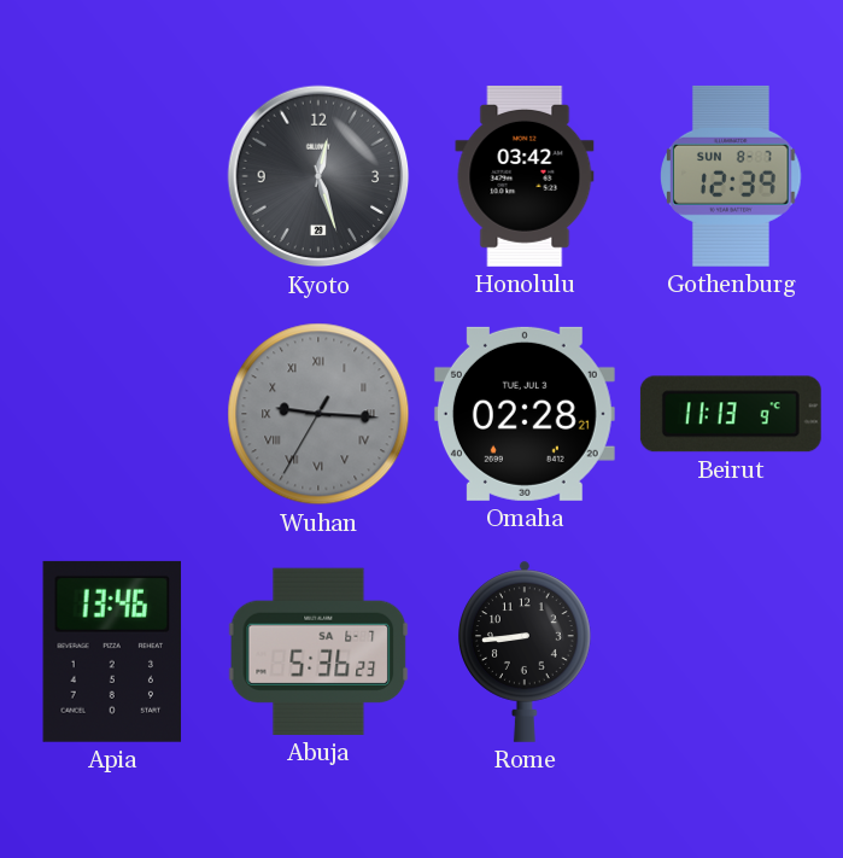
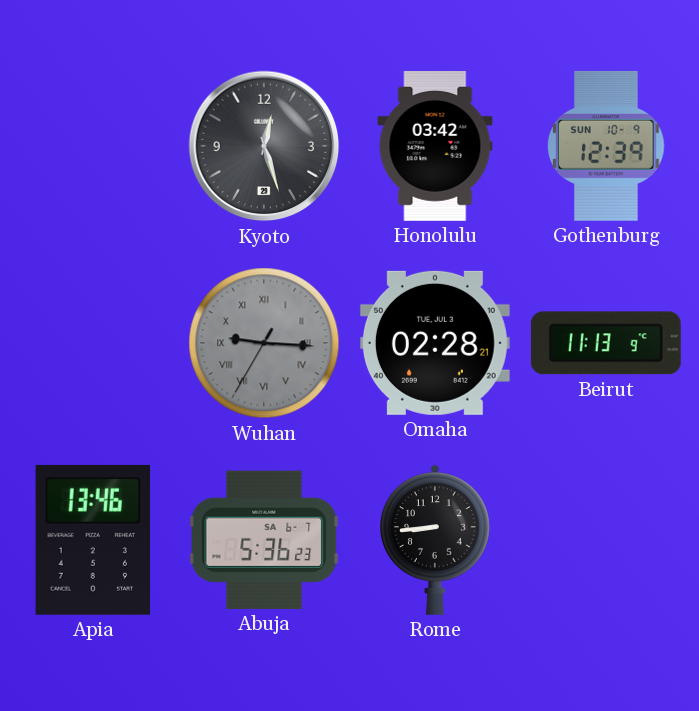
Gothenburg date: SUN 8-7 -> SUN 10-9 (606, 146)
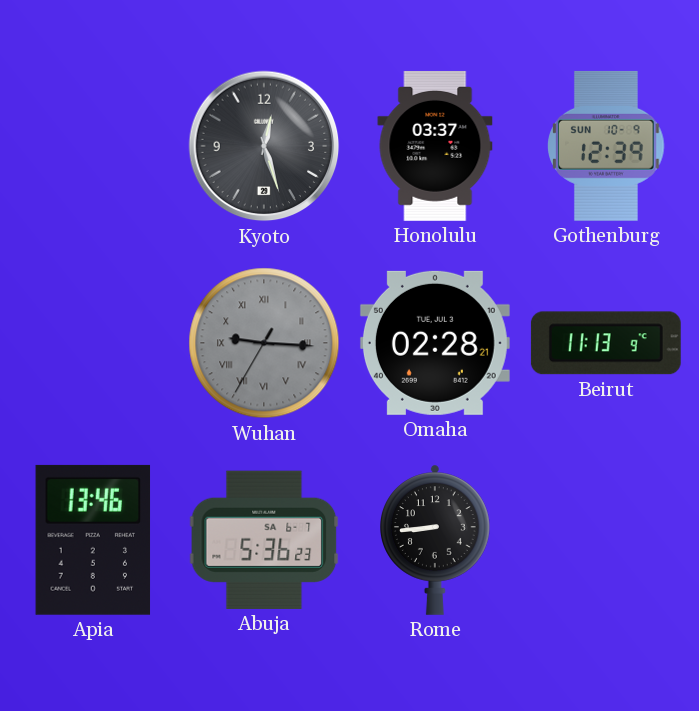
Honolulu: 03:42 -> 03:37 (435, 146)
